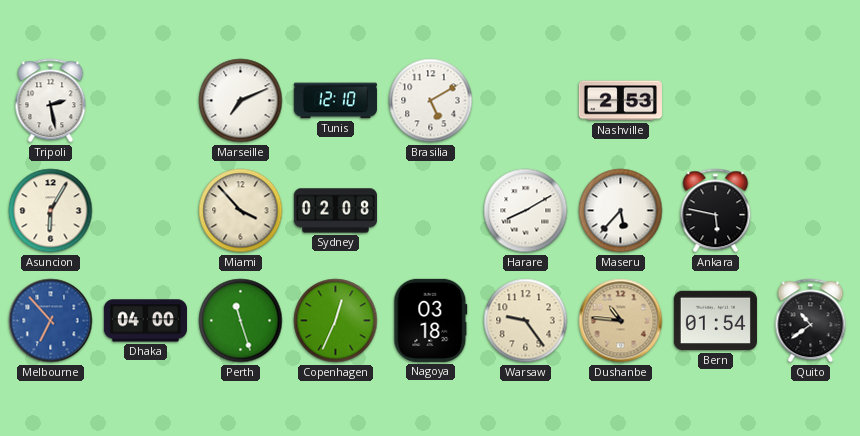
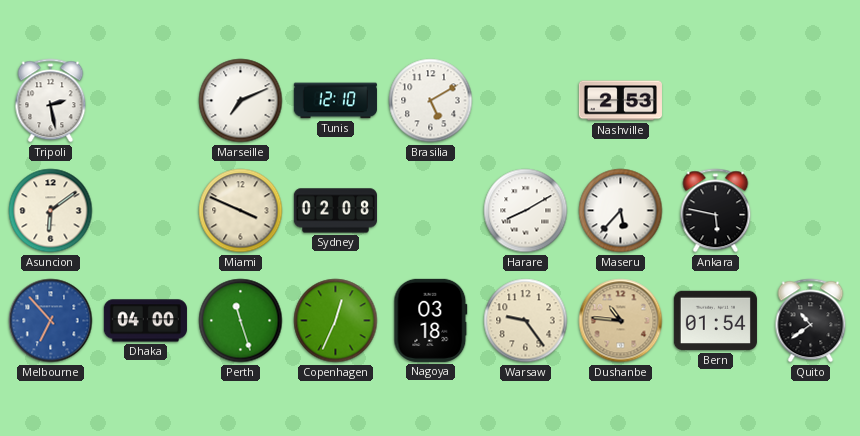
Asuncion: 6:05 -> 6:09 (51, 211)
Miami: 3:53 -> 3:49 (241, 211)
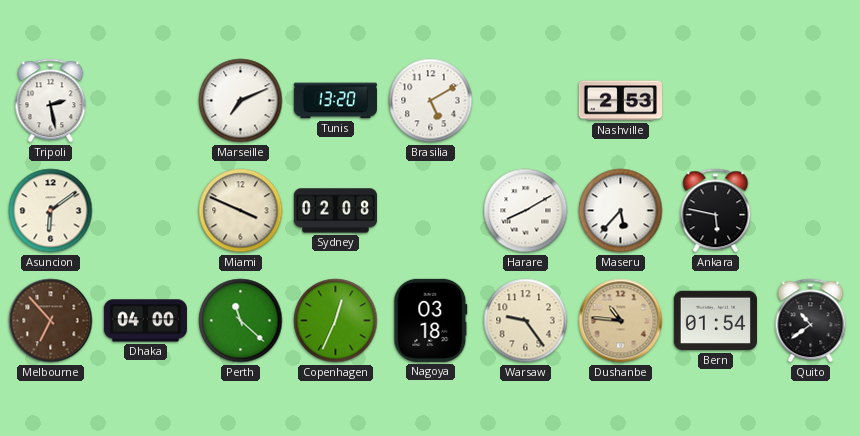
Tunis: 12:10 -> 13:20 (335, 101)
Melbourne dial: blue -> brown (51, 321)
Perth: 11:27 -> 11:22 (241, 321)
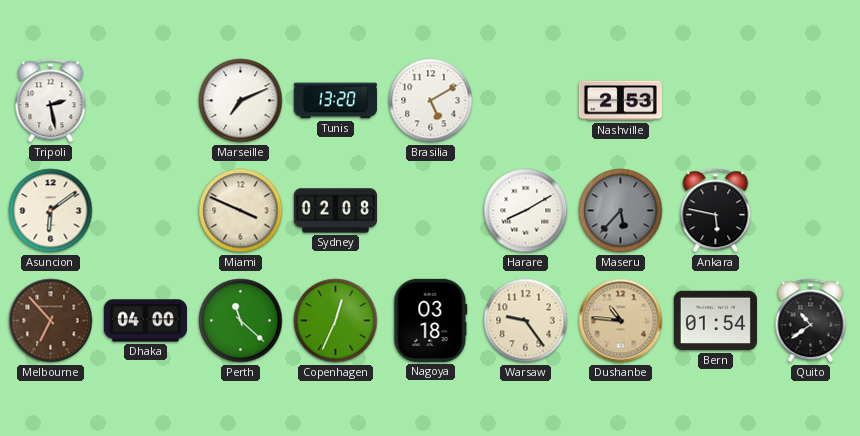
Maseru dial: white -> grey (621, 211)
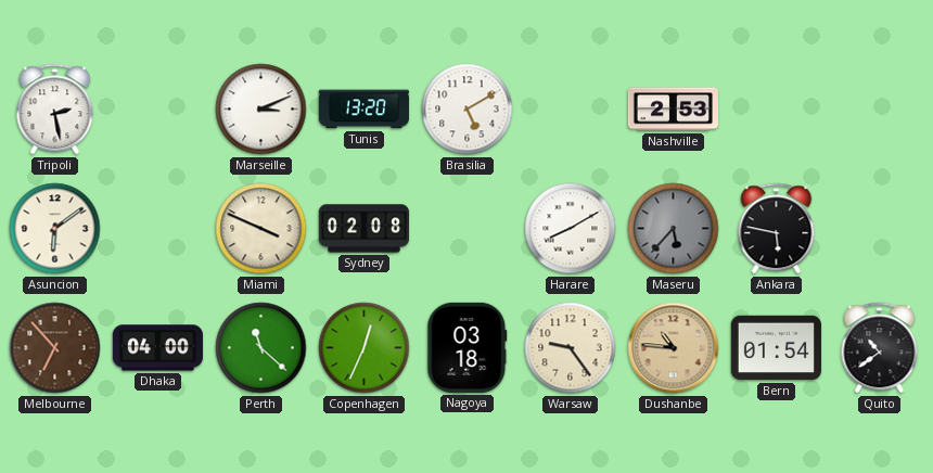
Marseille: 7:11 -> 3:11 (261, 110)
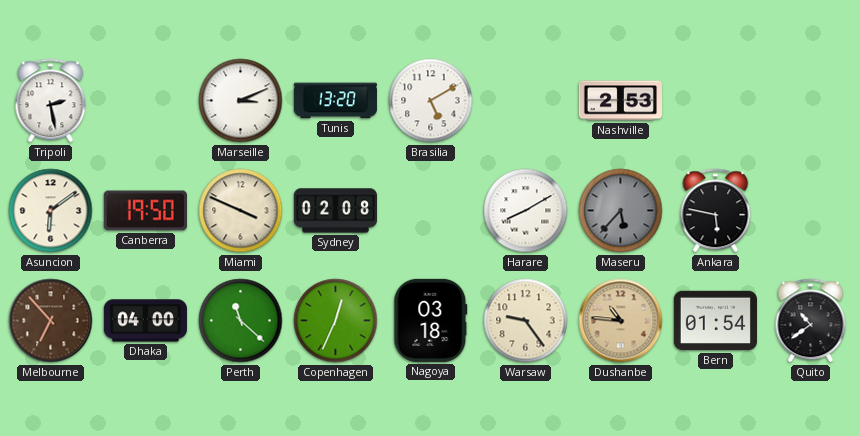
Canberra: none -> 19:50 (145, 211)
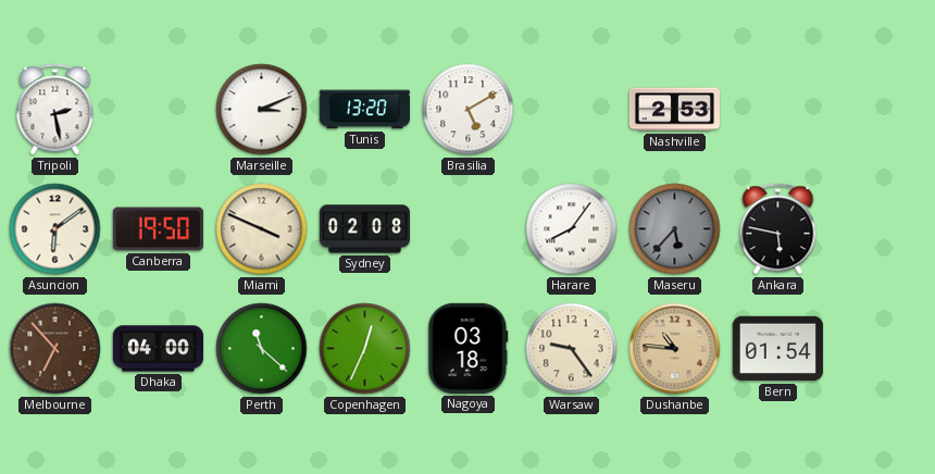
Harare: 8:10 -> 8:06 (572, 229)
Quito: 10:39 -> none (811, 321)
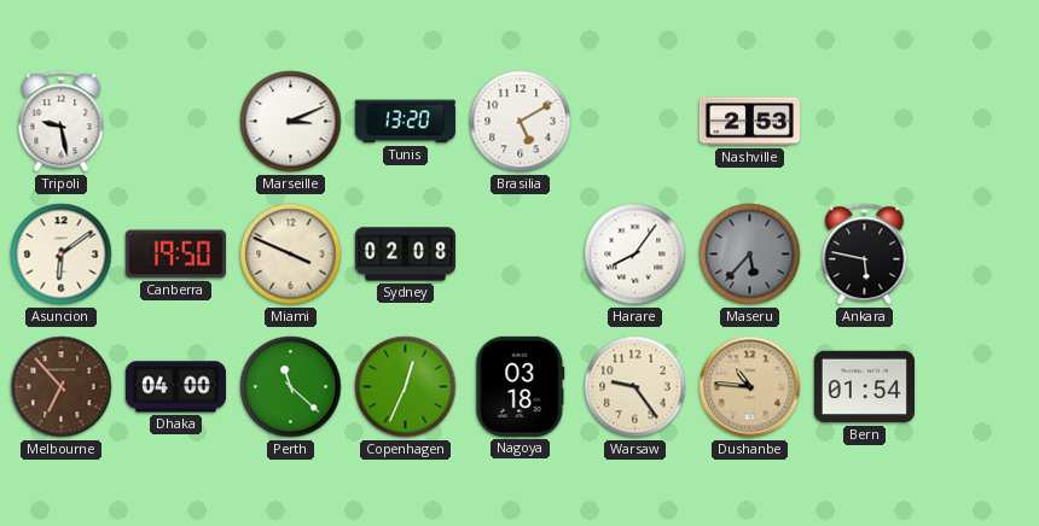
Tripoli: 2:28 -> 9:28 (62, 122)
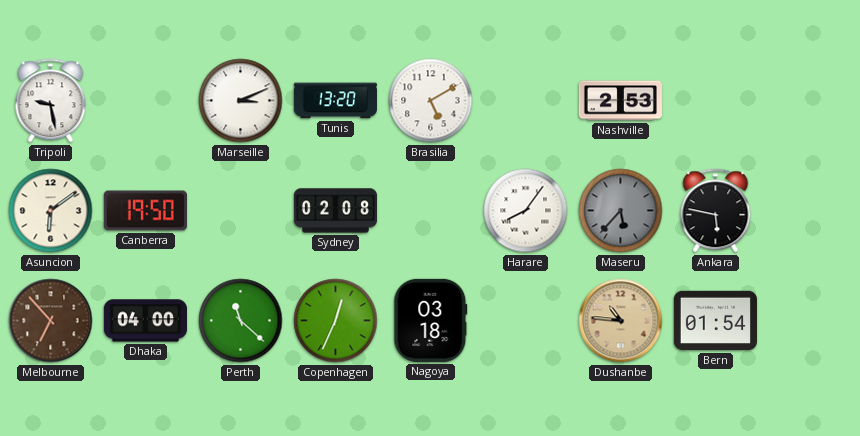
Miami: 3:49 -> none (291, 255)
Warsaw: 9:24 -> none (635, 387)
